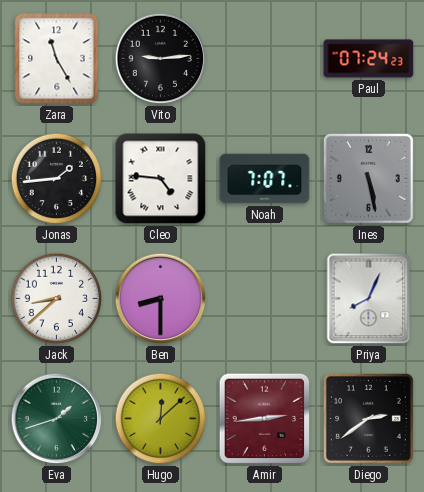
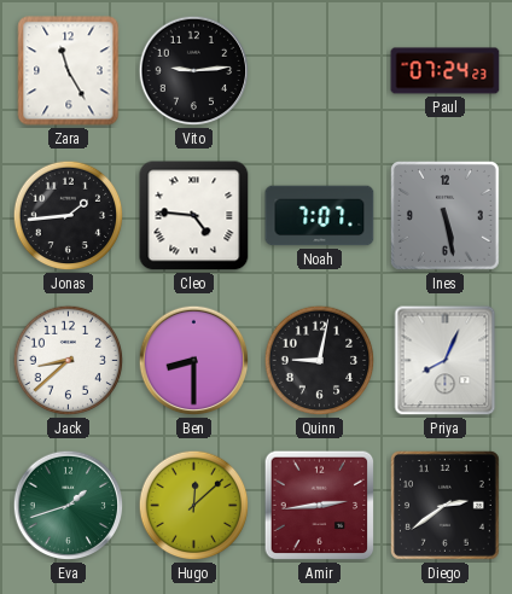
Quinn: none -> 9:02 (320, 361)
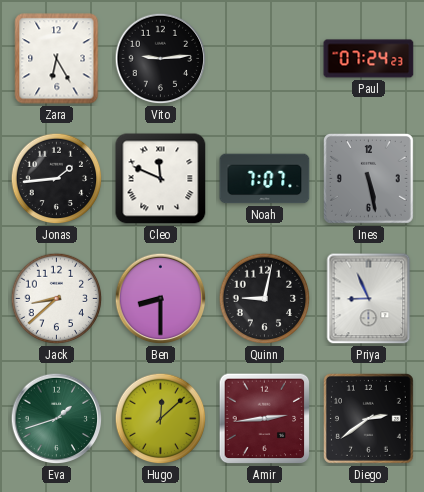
Zara: 11:25 -> 6:25 (57, 59)
Cleo: 4:46 -> 11:49 (161, 179)
Priya: 8:04 -> 8:56 (369, 299)
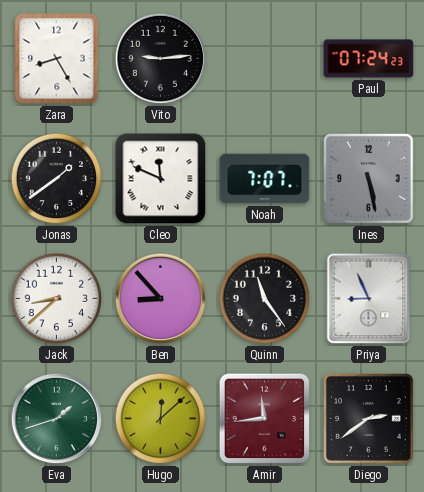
Zara: 6:25 -> 8:25 (57, 59)
Jonas: 1:44 -> 1:39 (57, 179)
Ben: 8:30 -> 8:53 (161, 299)
Quinn: 9:02 -> 11:24 (265, 299)
Amir: 2:44 -> 11:44 (265, 419)
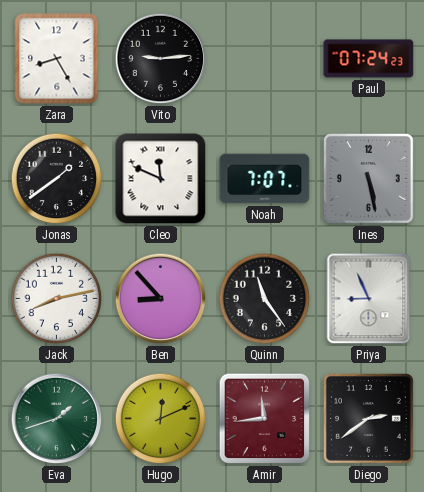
Jack: 8:38 -> 8:13 (57, 299)
Hugo: 12:08 -> 12:11 (161, 419)
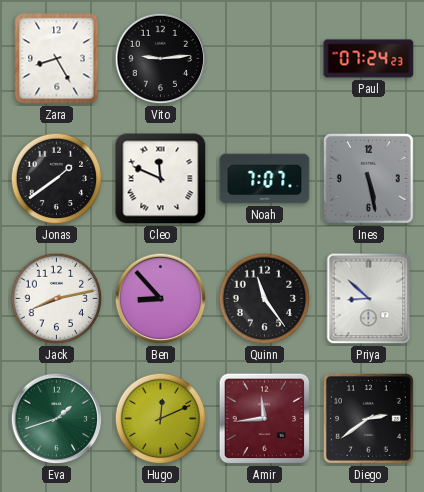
Priya: 8:56 -> 8:52 (369, 299)
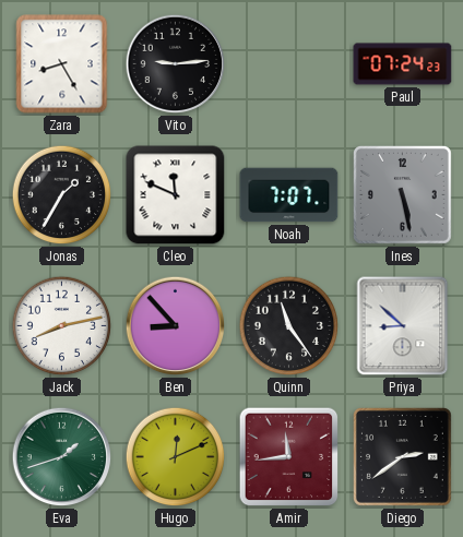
Jonas: 1:39 -> 1:35 (62, 195)
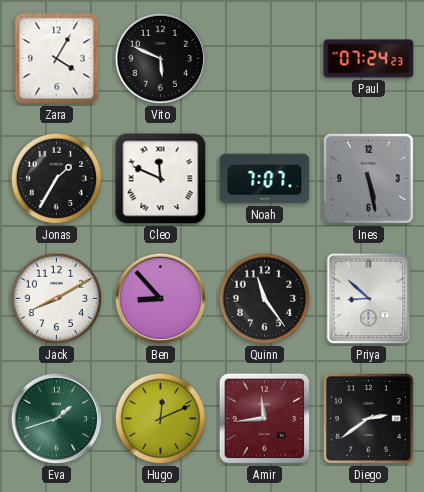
Zara: 8:25 -> 4:05 (57, 59)
Vito: 9:14 -> 5:49 (161, 59)
Jack: 8:13 -> 8:10 (57, 299)
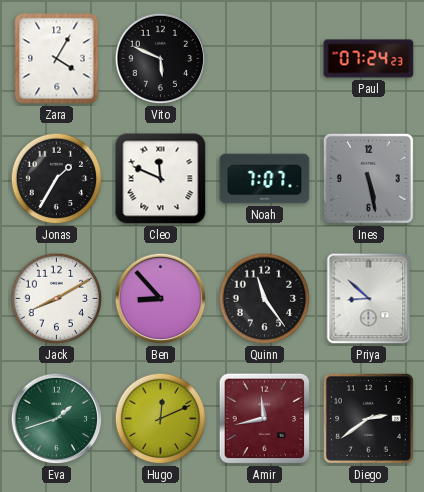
Amir: 11:44 -> 11:43 (265, 419)
